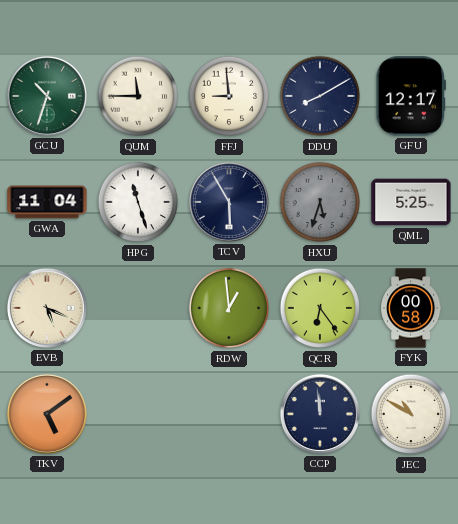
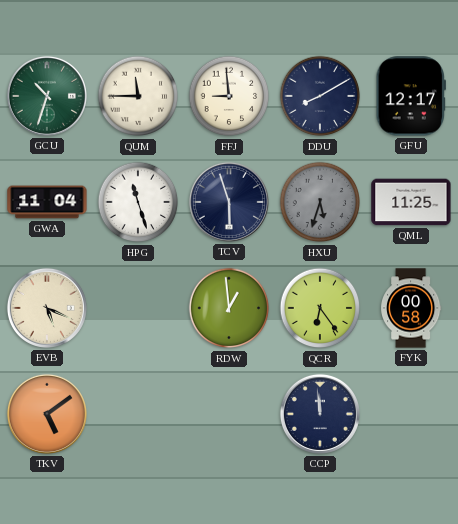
TCV: 5:55 -> 5:57 (229, 202)
QML: 5:25 -> 11:25 (411, 202)
JEC: 10:50 -> none (411, 414)
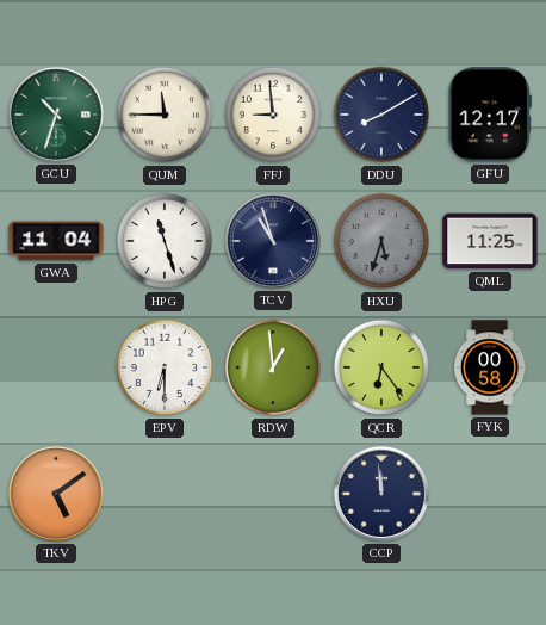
TCV: 5:57 -> 10:57 (273, 241)
EVB: 5:19 -> none (47, 308)
EPV: none -> 6:30 (165, 367)
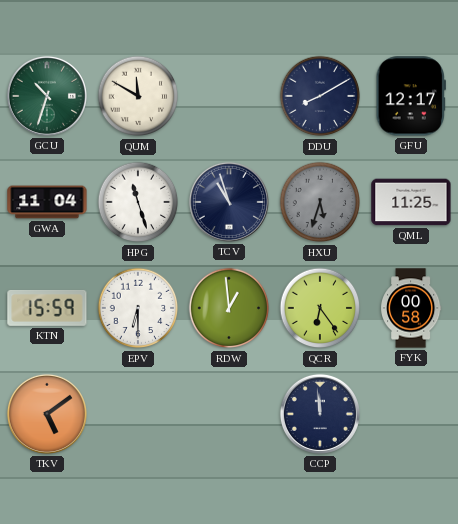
QUM: 11:45 -> 11:50 (138, 96)
FFJ: 8:59 -> none (273, 115)
KTN: none -> 15:59 (47, 308)
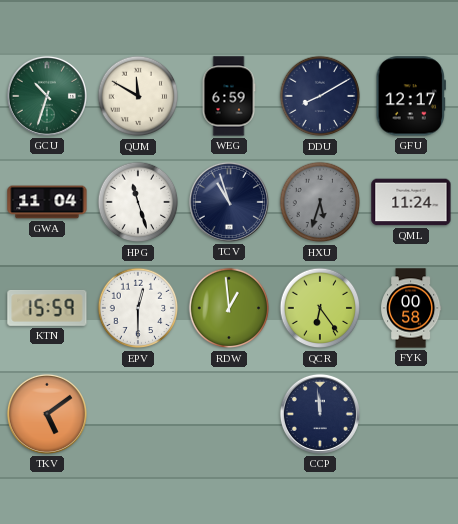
WEG: none -> 6:59 (229, 96)
QML: 11:25 -> 11:24 (411, 202)
EPV: 6:30 -> 12:30 (138, 308)
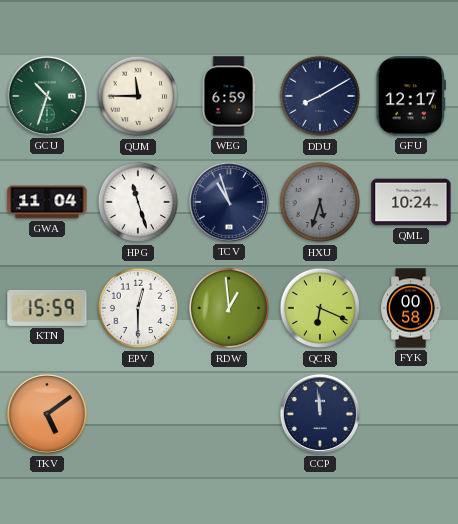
QUM: 11:50 -> 11:45 (138, 96)
QML: 11:24 -> 10:24 (411, 202)
QCR: 6:24 -> 6:19 (320, 308)
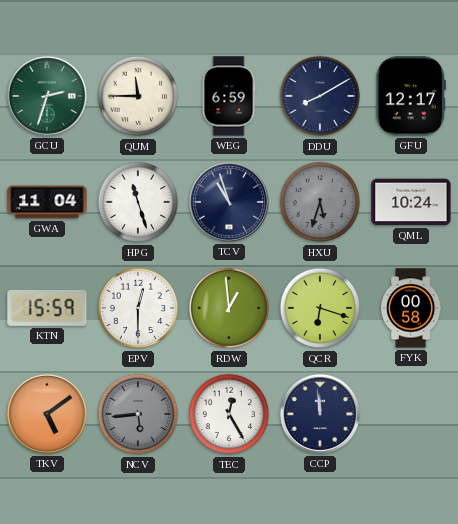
GCU: 10:33 -> 2:33 (47, 96)
QCR: 6:19 -> 6:18 (320, 308)
NCV: none -> 5:44 (138, 414)
TEC: none -> 12:25 (229, 414)
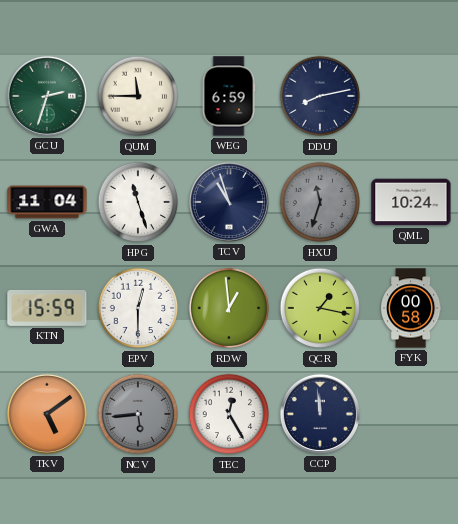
DDU: 8:10 -> 8:13 (320, 96)
GFU: 12:17 -> none (411, 96)
HXU: 5:33 -> 11:33 (320, 202)
QCR: 6:18 -> 1:17 (320, 308)
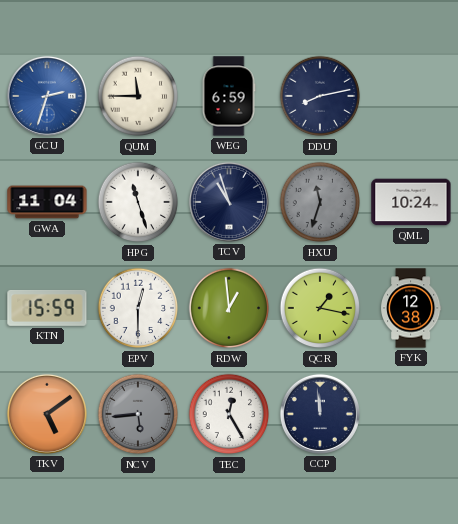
GCU dial: green -> blue (47, 96)
FYK: 00:58 -> 12:38 (411, 308)
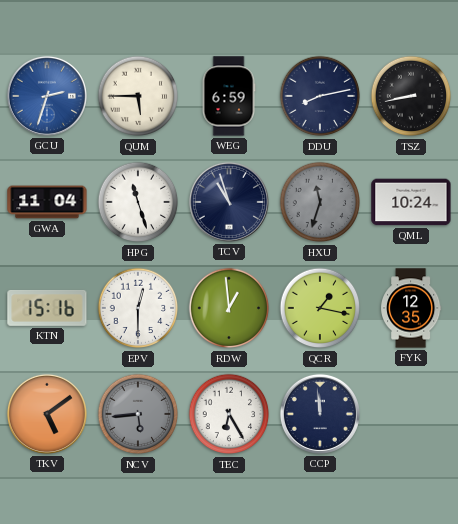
QUM: 11:45 -> 5:45 (138, 96)
TSZ: none -> 8:43 (411, 96)
KTN: 15:59 -> 15:16 (47, 308)
FYK: 12:38 -> 12:35 (411, 308)
TEC: 12:25 -> 6:25 (229, 414)
